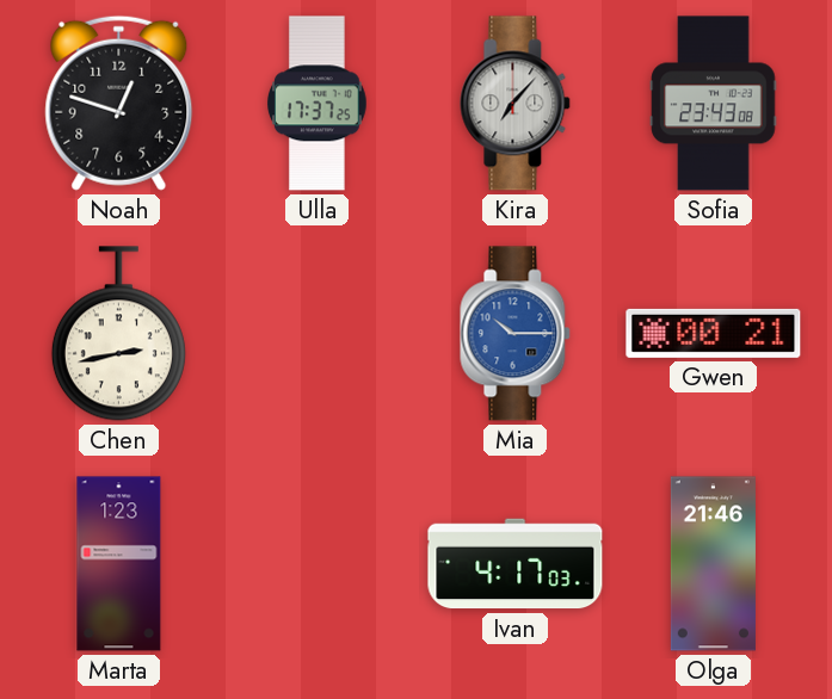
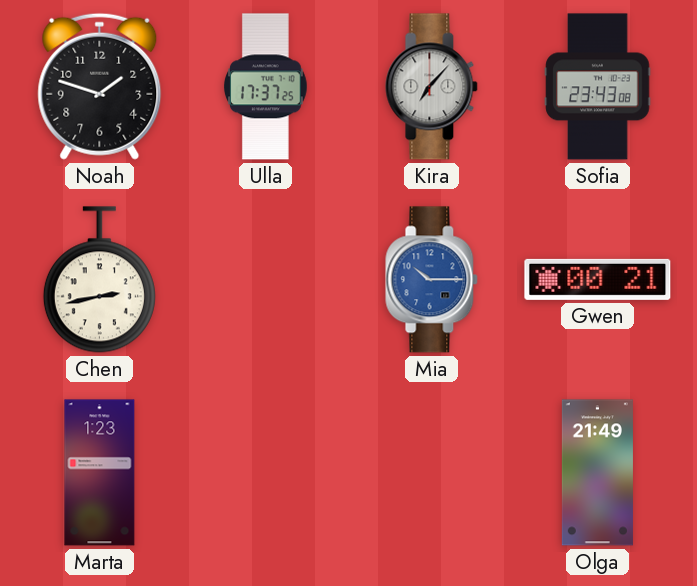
Noah: 12:48 -> 1:48 (100, 86)
Ivan: 4:17 -> none (516, 564)
Olga: 21:46 -> 21:49 (597, 473)
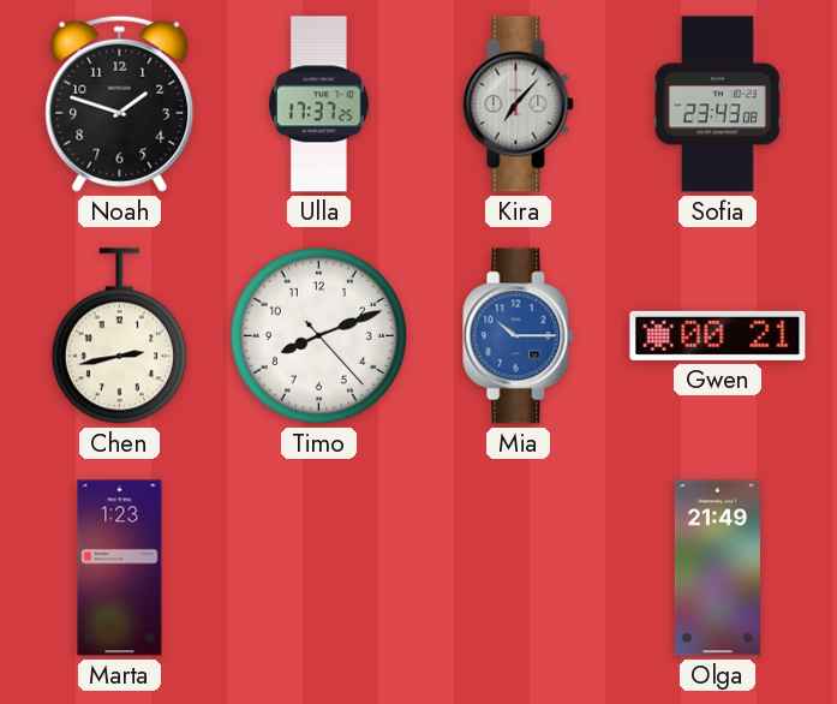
Timo: none -> 8:11 (318, 335)
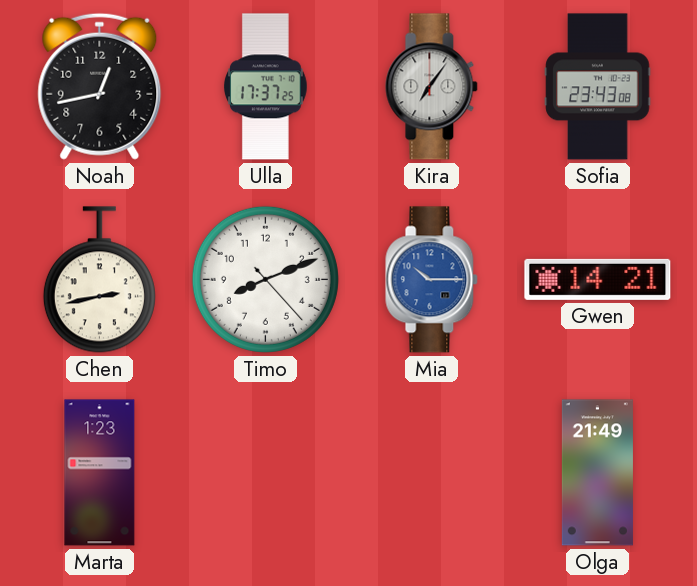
Noah: 1:48 -> 12:43 (100, 86)
Kira: 7:07 -> 7:06 (432, 87)
Gwen: 00:21 -> 14:21 (598, 279)
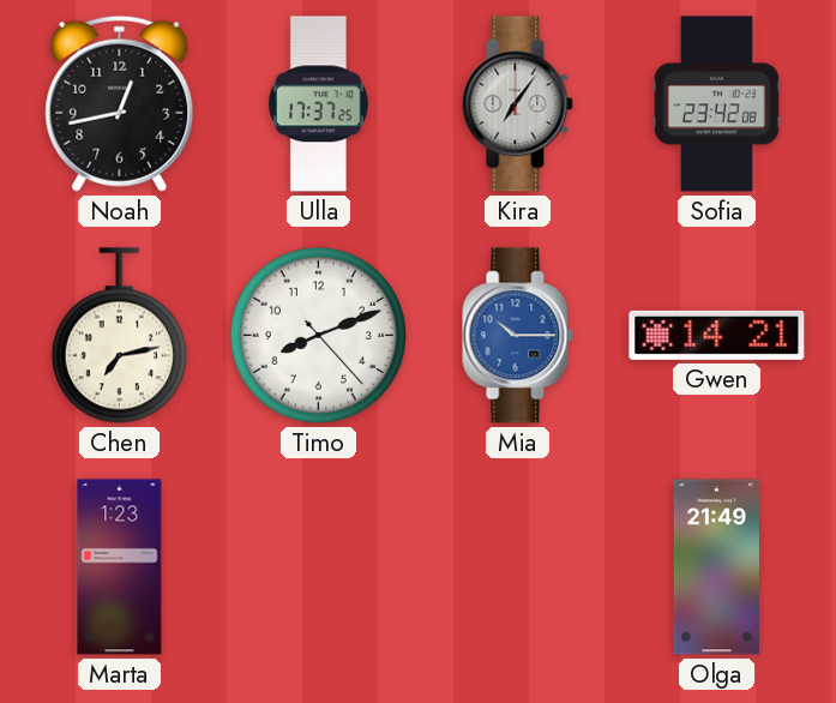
Sofia: 23:43 -> 23:42 (717, 104)
Chen: 2:43 -> 7:13 (119, 336)
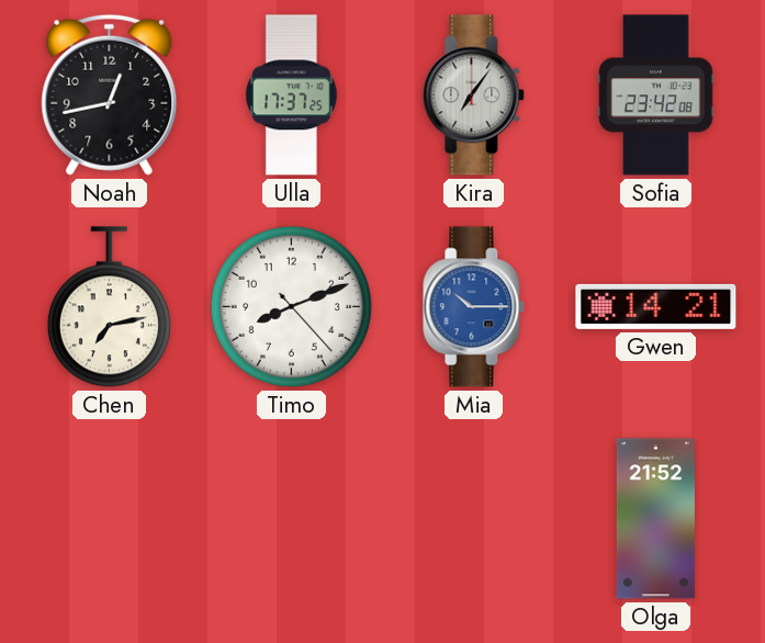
Marta: 1:23 -> none (120, 567)
Olga: 21:49 -> 21:52 (655, 519)
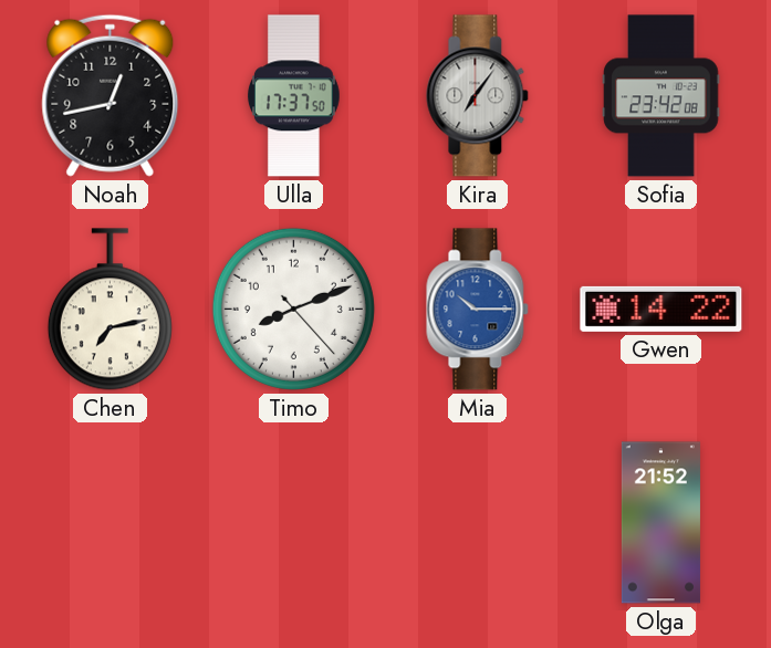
Ulla: 17:37:25 -> 17:37:50 (294, 96)
Gwen: 14:21 -> 14:22 (661, 309)
